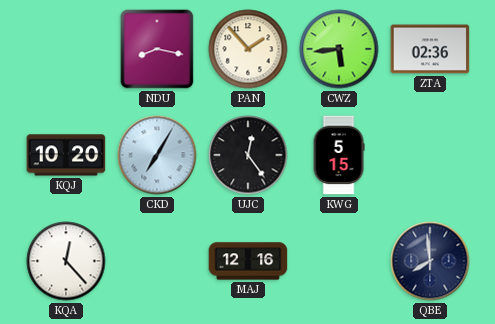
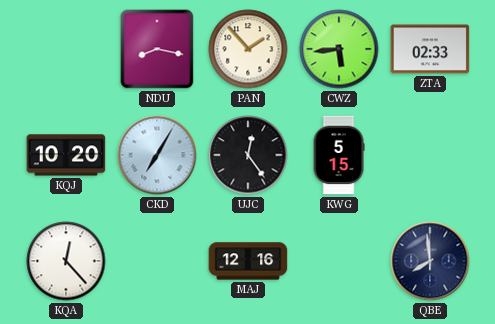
ZTA: 02:36 -> 02:33 (430, 49)
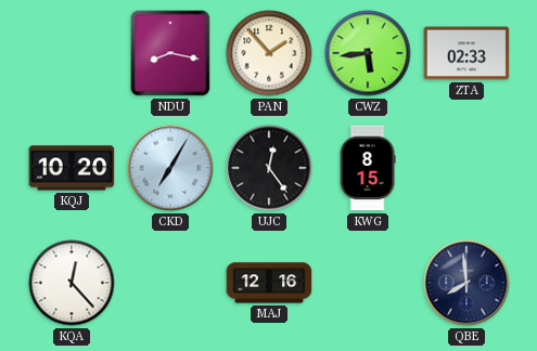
KWG: 5:15 -> 8:15 (368, 168)
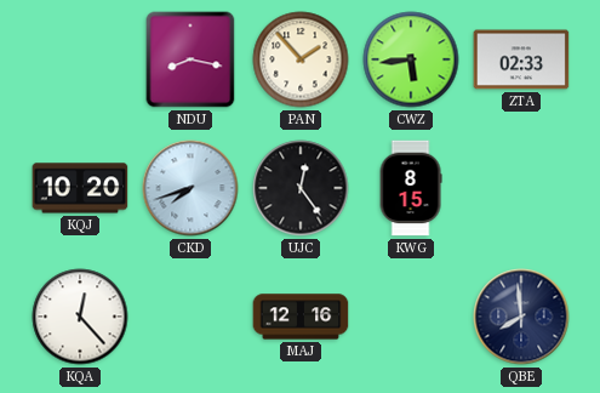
CKD: 7:05 -> 7:42 (190, 188)
